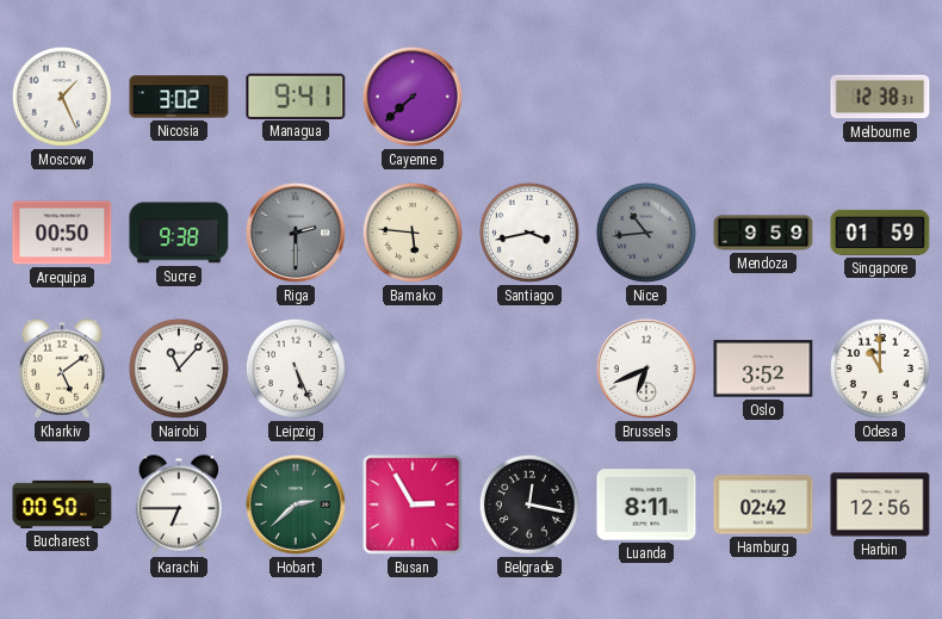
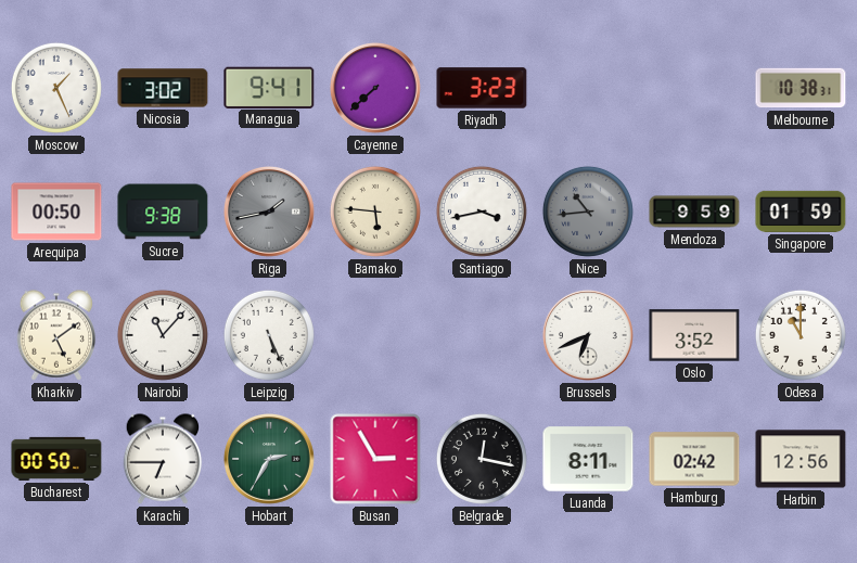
Riyadh: none -> 3:23 (482, 88)
Melbourne: 12:38 -> 10:38 (801, 88)
Riga: 2:30 -> 1:43 (269, 212)
Hobart: 2:38 -> 2:35 (269, 459)
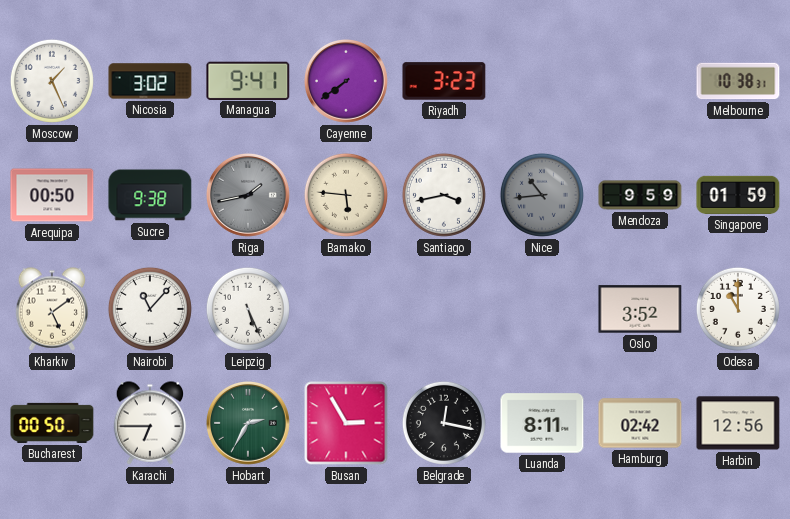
Cayenne: 7:38 -> 7:39 (346, 81)
Brussels: 6:41 -> none (588, 335)
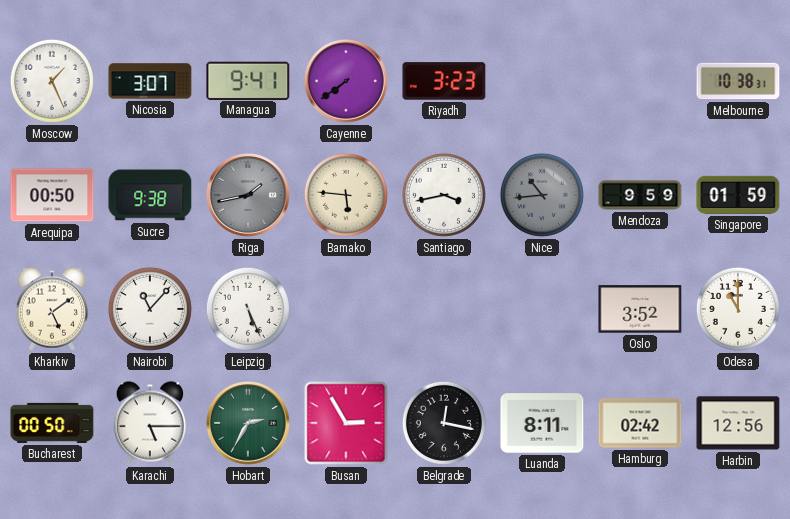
Nicosia: 3:02 -> 3:07 (150, 81)
Karachi: 6:45 -> 5:15 (150, 423)
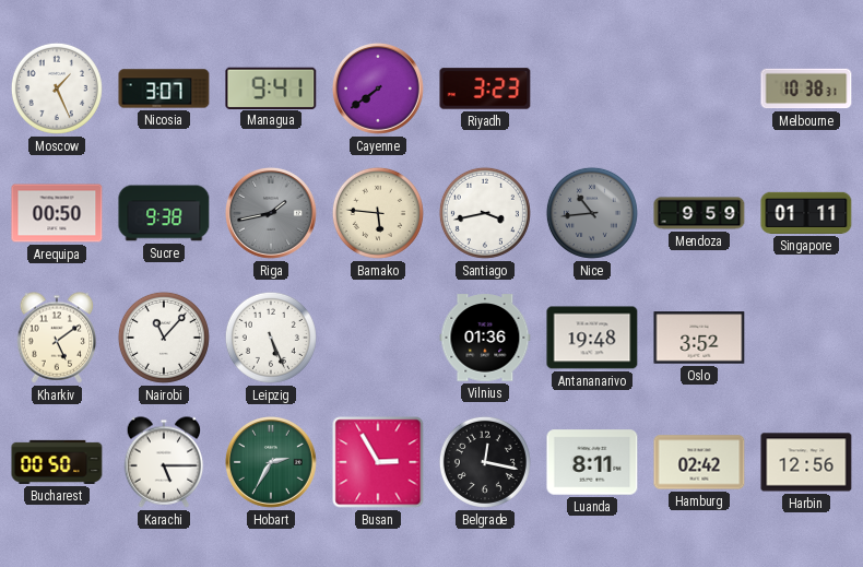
Singapore: 01:59 -> 01:11 (806, 213)
Vilnius: none -> 01:36 (485, 338)
Antananarivo: none -> 19:48 (592, 338)
Odesa: 11:00 -> none (738, 309)
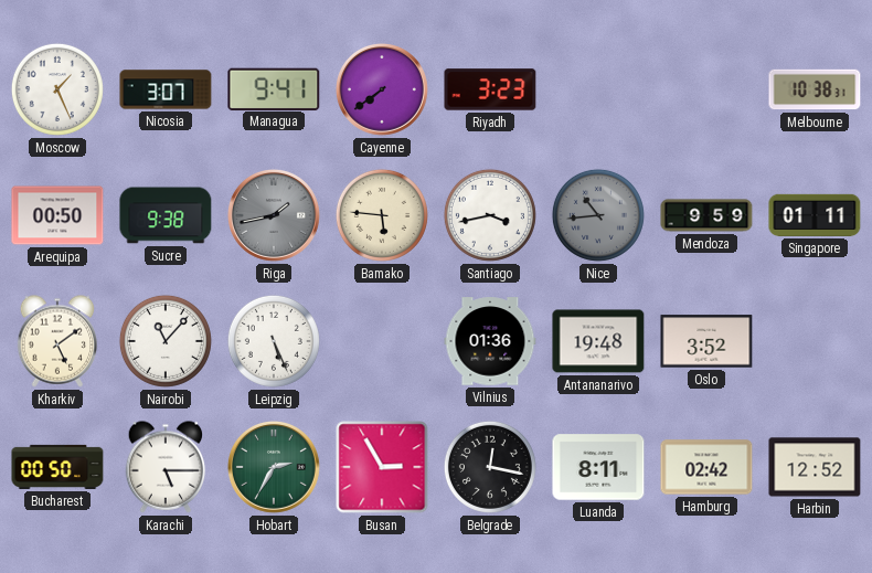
Harbin: 12:56 -> 12:52 (815, 467)
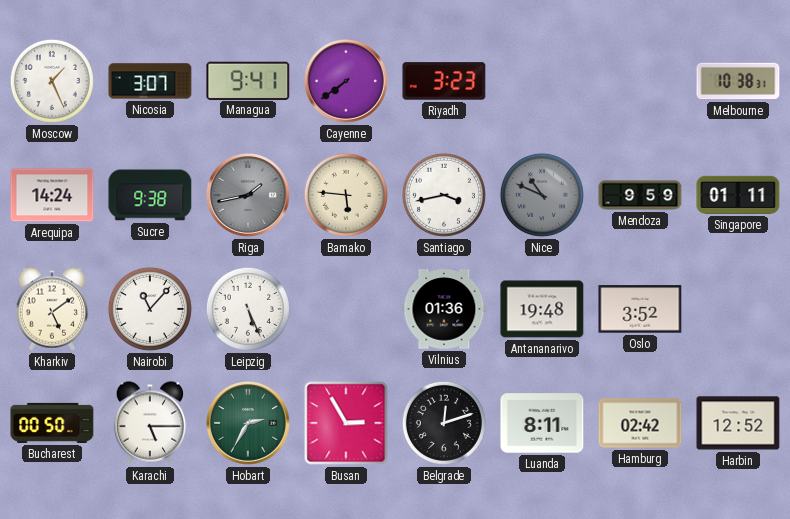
Arequipa: 00:50 -> 14:24 (52, 195)
Nice: 10:44 -> 10:49 (542, 195)
Belgrade: 12:17 -> 12:12 (444, 423)
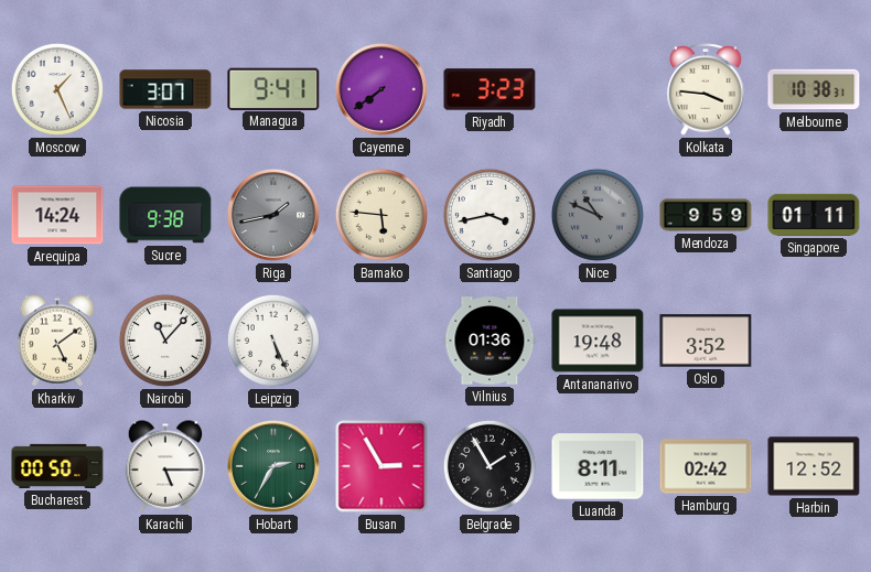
Kolkata: none -> 3:46 (706, 89)
Belgrade: 12:12 -> 1:55 (490, 466)
